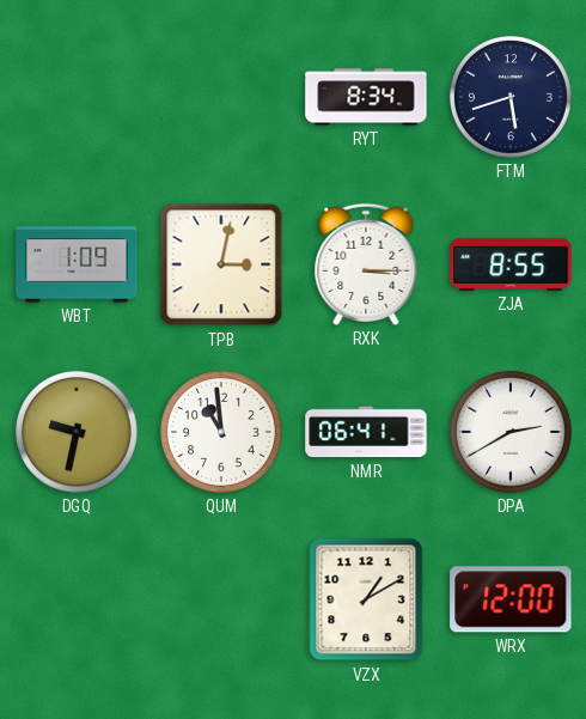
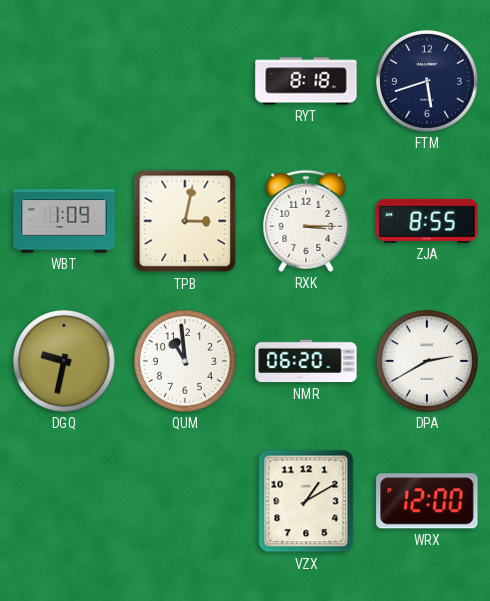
RYT: 8:34 -> 8:18 (306, 81)
NMR: 06:41 -> 06:20 (306, 361)
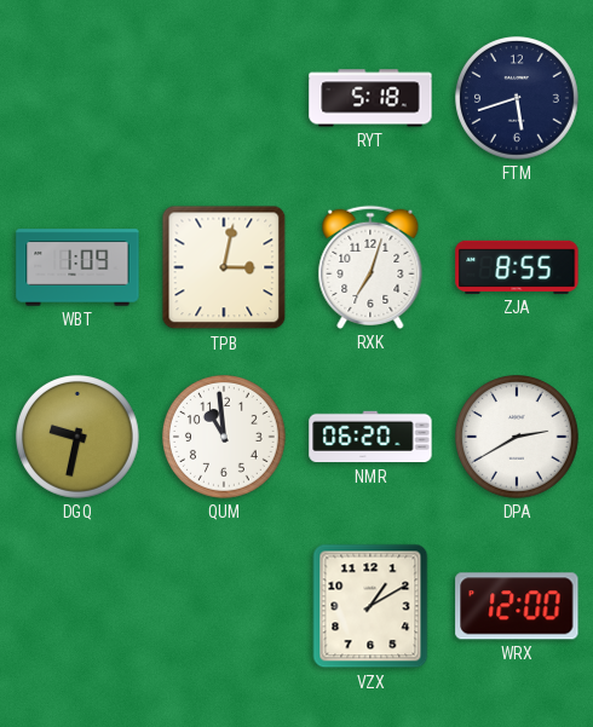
RYT: 8:18 -> 5:18 (370, 98)
RXK: 3:15 -> 7:03 (370, 267)
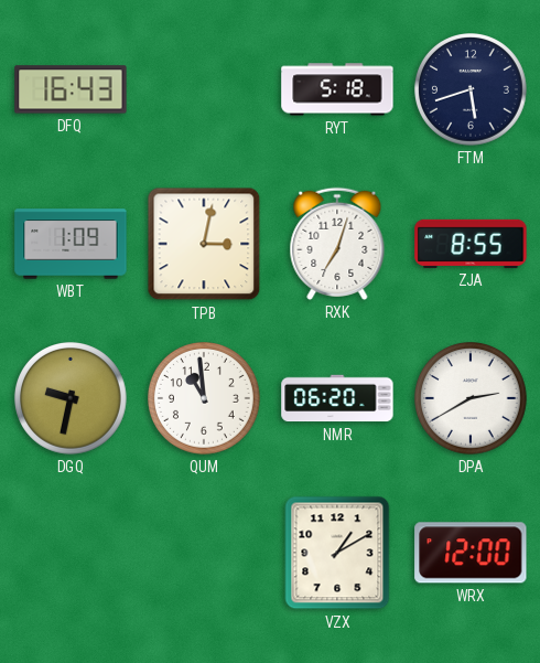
DFQ: none -> 16:43 (71, 89)
